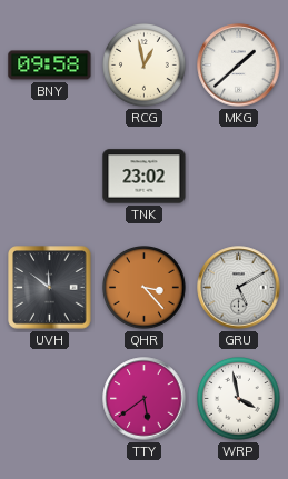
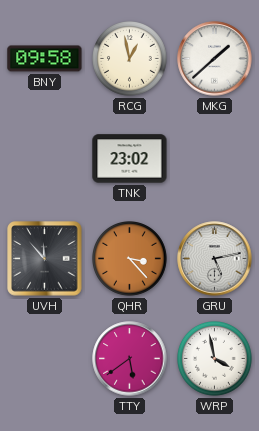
UVH: 11:51 -> 11:53 (45, 259)
GRU: 5:10 -> 5:13 (215, 259)
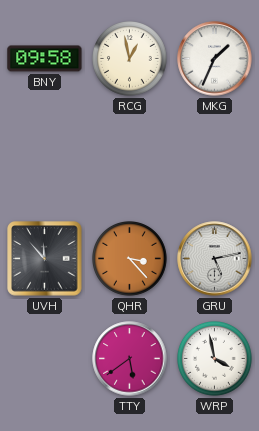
MKG: 1:38 -> 1:34 (215, 59)
TNK: 23:02 -> none (130, 159)
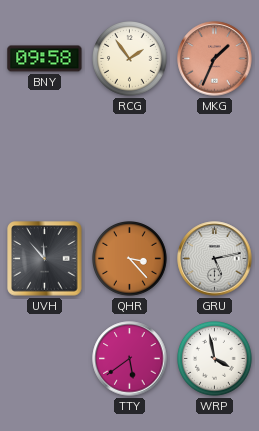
RCG: 12:58 -> 1:54 (130, 59)
MKG dial: white -> salmon (215, 59)
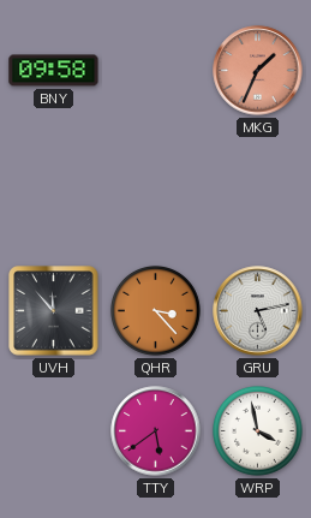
RCG: 1:54 -> none (130, 59)
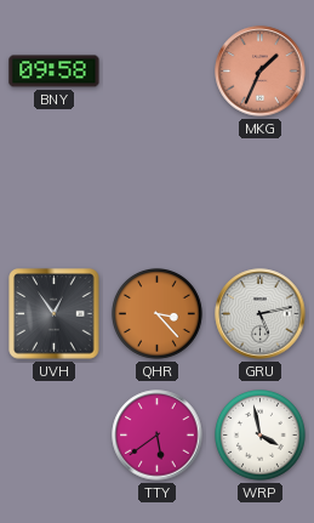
UVH: 11:53 -> 12:54 (55, 314)
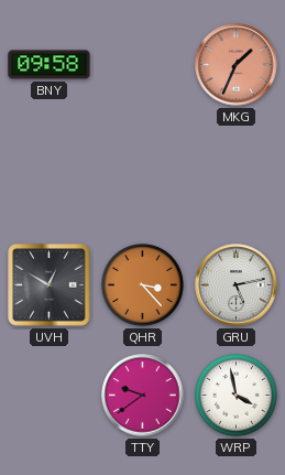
UVH: 12:54 -> 12:50 (50, 285)
TTY: 5:39 -> 9:39 (143, 396)
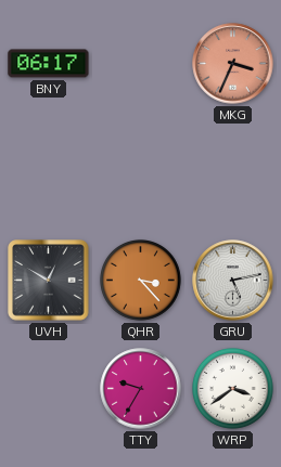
BNY: 09:58 -> 06:17 (49, 64)
MKG: 1:34 -> 3:34 (233, 64)
TTY: 9:39 -> 9:35 (141, 389)
WRP: 3:58 -> 3:39 (233, 389)
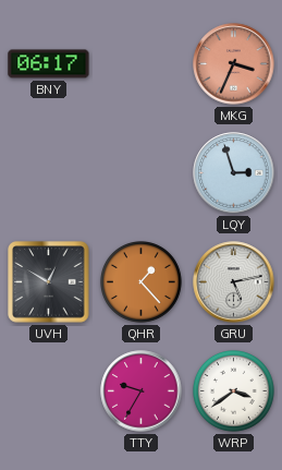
LQY: none -> 2:57 (234, 173)
QHR: 3:23 -> 1:23 (142, 282)
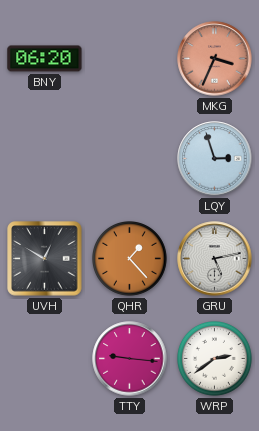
BNY: 06:17 -> 06:20 (45, 59)
TTY: 9:35 -> 9:16 (130, 359)
WRP: 3:39 -> 2:39 (215, 359)
